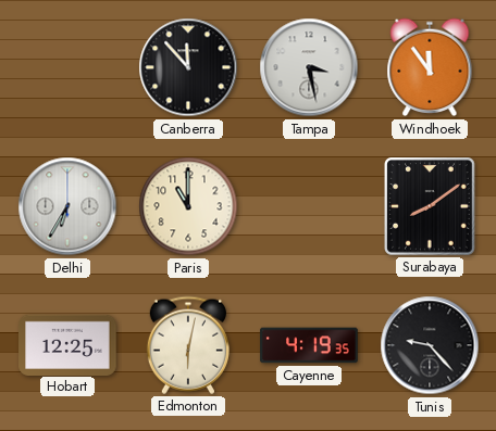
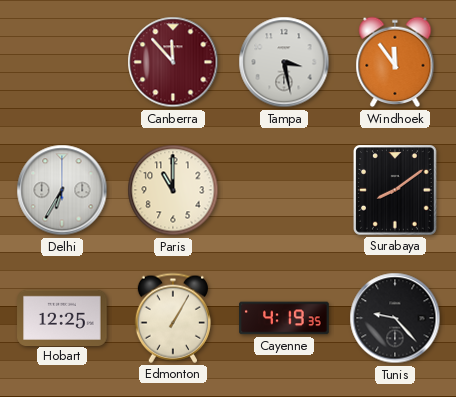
Canberra dial: black -> burgundy (173, 62)
Edmonton: 6:02 -> 1:05 (173, 318)
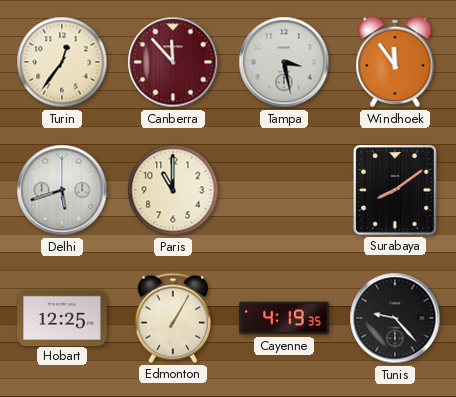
Turin: none -> 12:36 (62, 62)
Delhi: 6:35 -> 5:42 (62, 190)
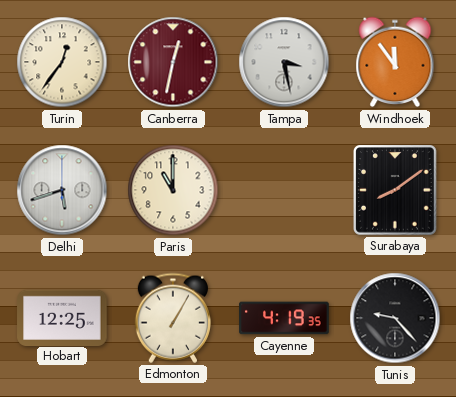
Canberra: 11:53 -> 12:32 (173, 62)
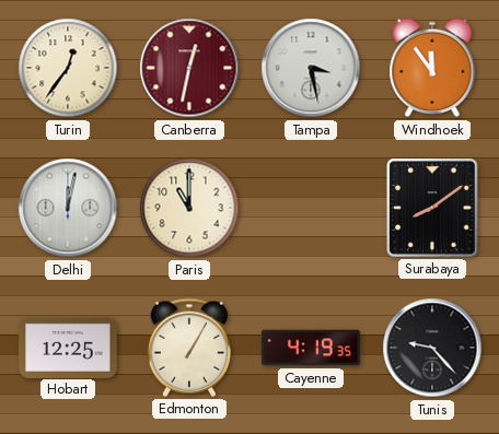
Delhi: 5:42 -> 12:02 (68, 208)
